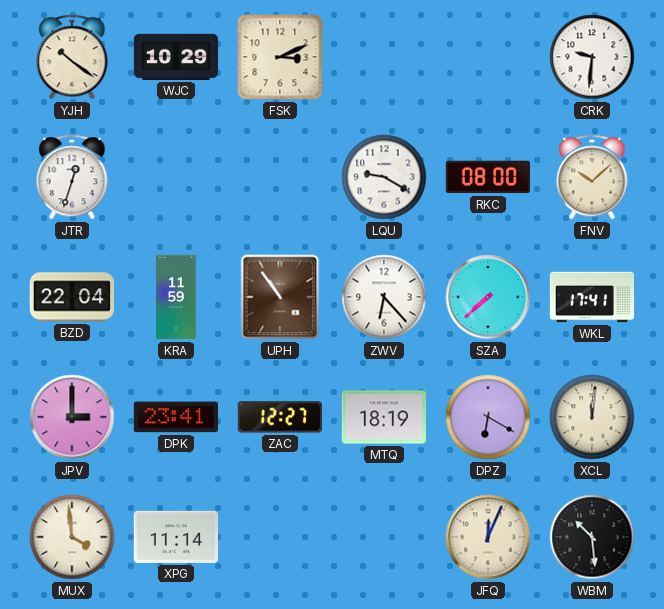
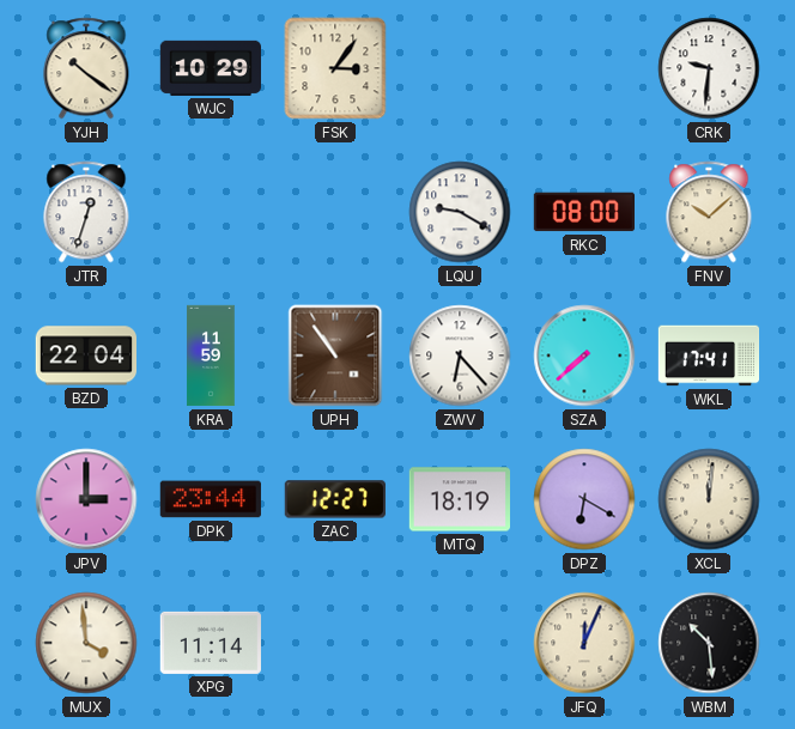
FSK: 3:11 -> 3:06 (335, 68)
DPK: 23:41 -> 23:44 (211, 499)
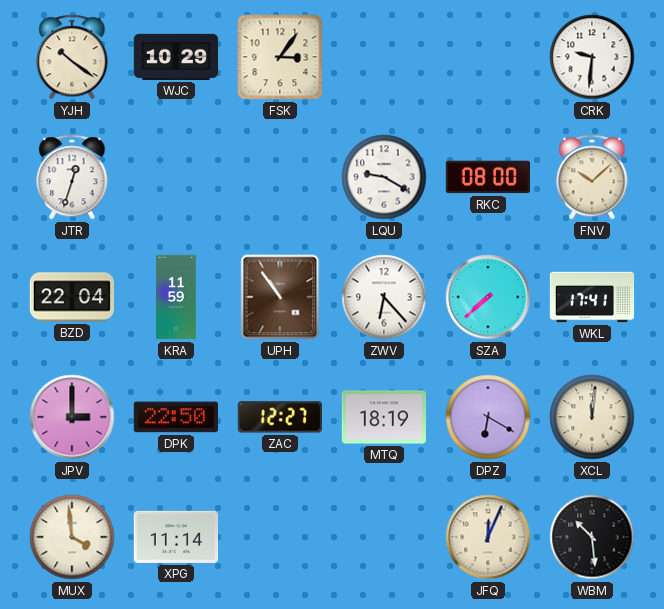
DPK: 23:44 -> 22:50 (176, 417)
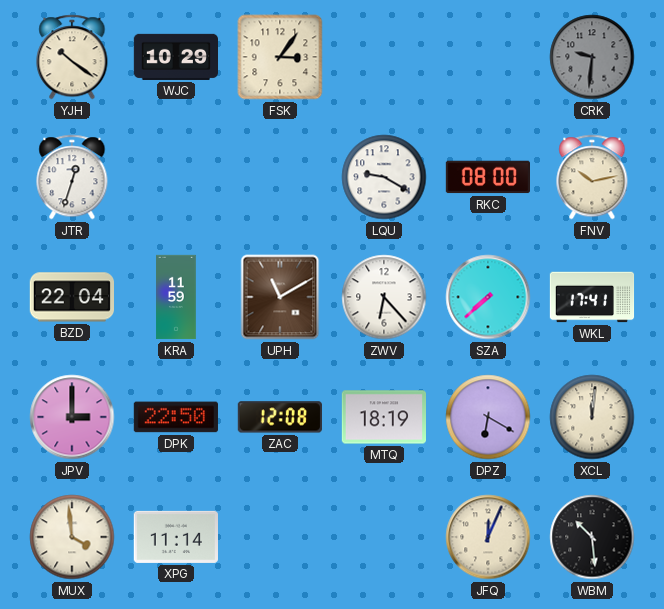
CRK dial: white -> grey (592, 57)
FNV: 10:08 -> 10:13 (592, 177)
UPH: 10:54 -> 11:10 (280, 297)
ZAC: 12:27 -> 12:08 (280, 417)
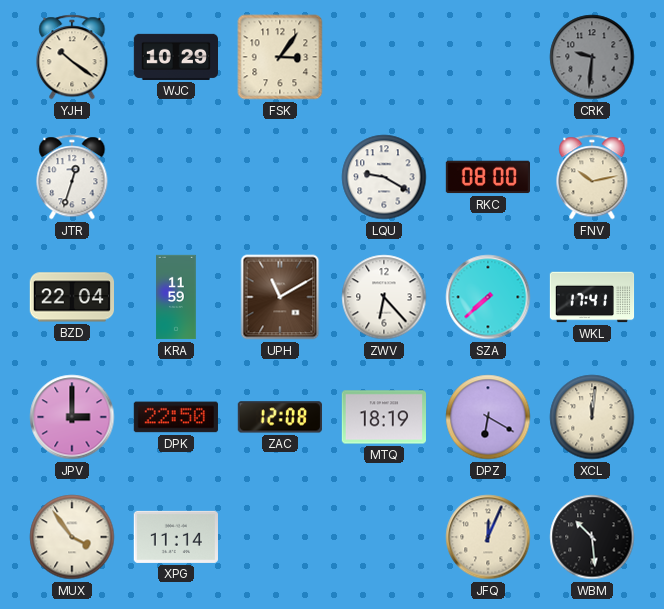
MUX: 3:59 -> 3:54 (72, 537)
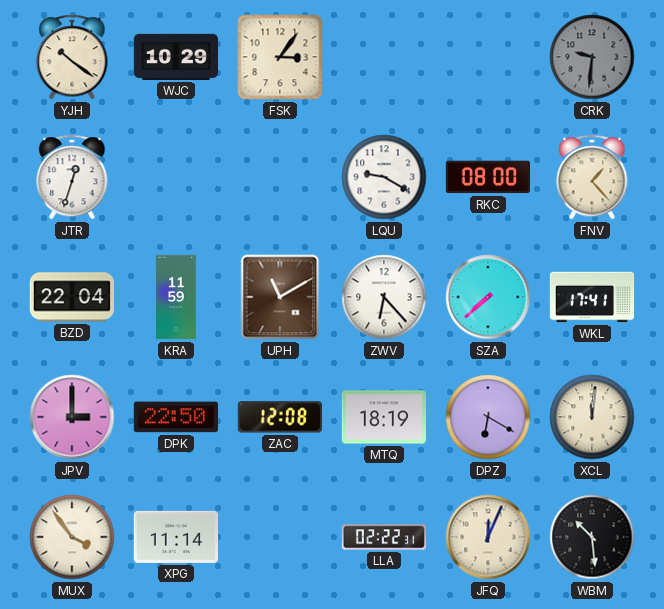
FNV: 10:13 -> 1:23 (592, 177)
LLA: none -> 02:22 (384, 537)
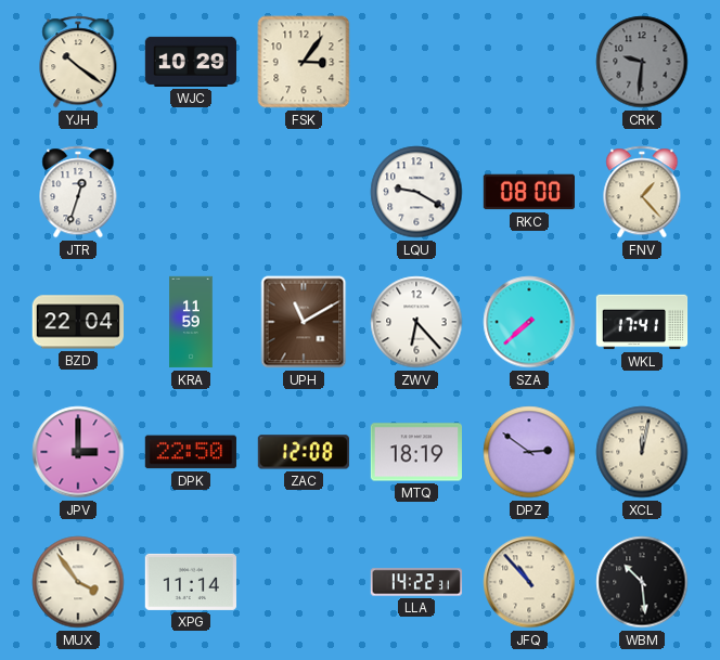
DPZ: 6:20 -> 2:51 (529, 452)
XCL: 12:01 -> 12:02 (642, 452)
LLA: 02:22 -> 14:22 (416, 582)
JFQ: 12:04 -> 10:53 (529, 582)
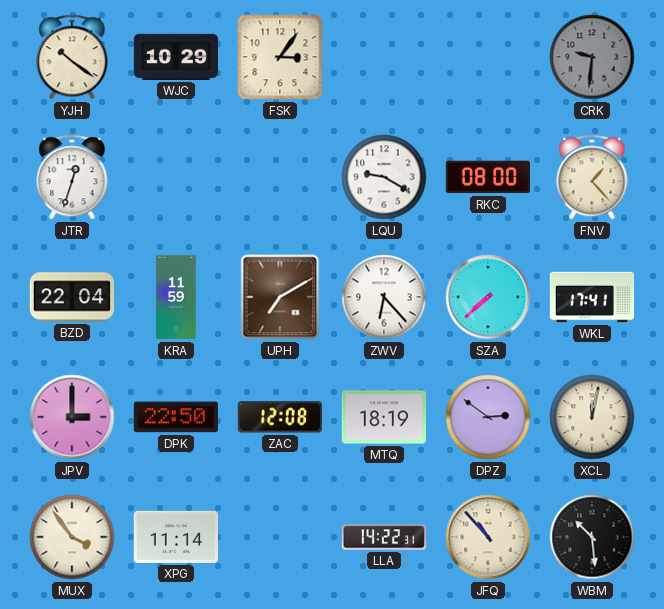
UPH: 11:10 -> 7:10 (280, 297)
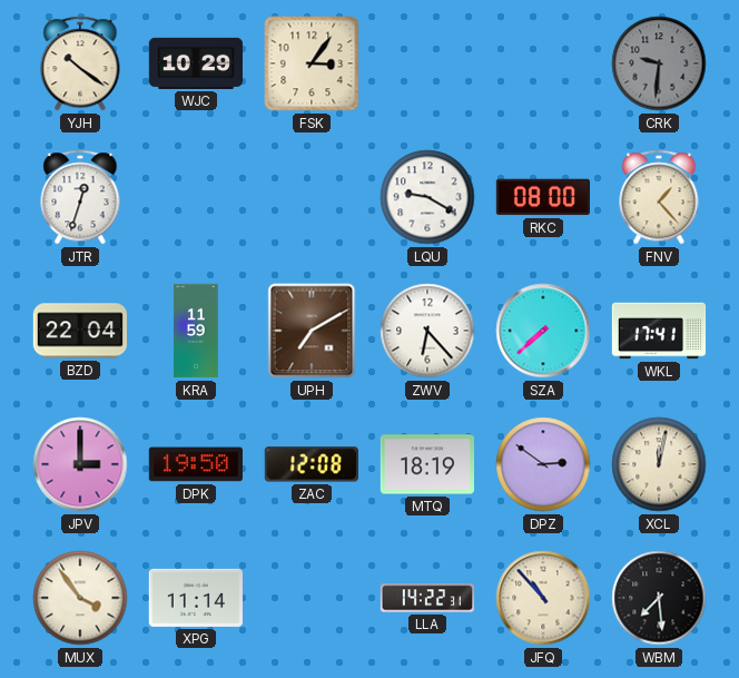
DPK: 22:50 -> 19:50 (196, 464)
WBM: 10:29 -> 7:29 (659, 598)
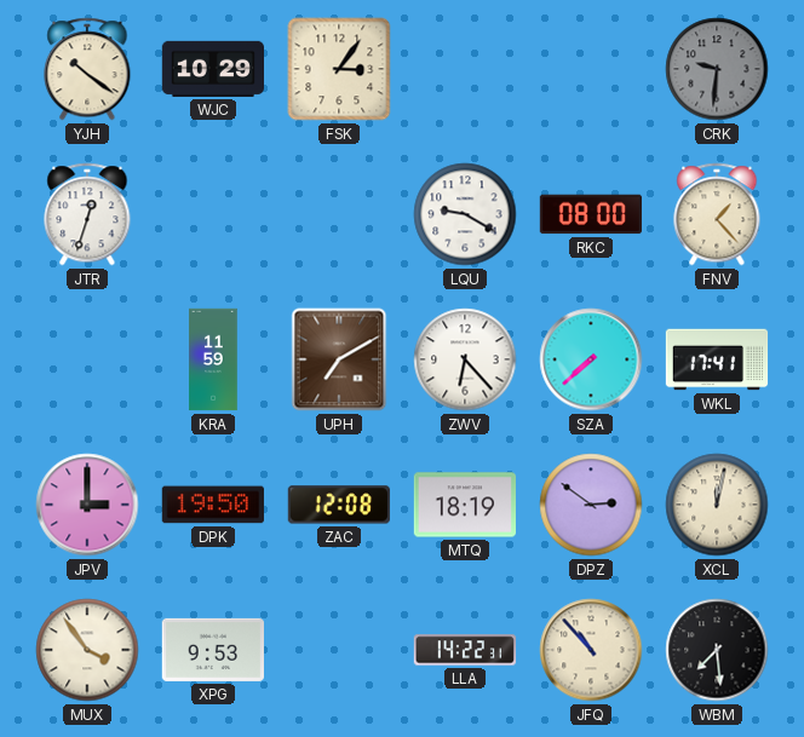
BZD: 22:04 -> none (79, 331)
XPG: 11:14 -> 9:53 (212, 650)
